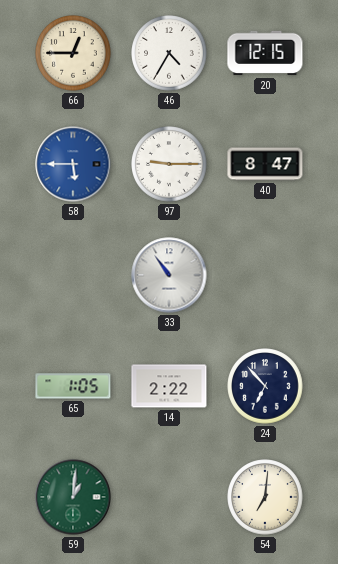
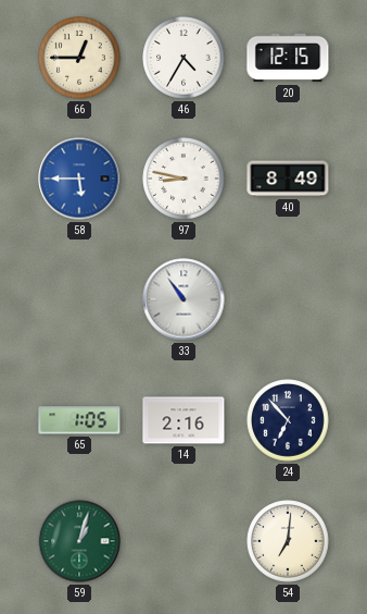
97: 9:15 -> 8:47 (184, 179)
40: 8:47 -> 8:49 (288, 179)
14: 2:22 -> 2:16 (184, 420)
59: 1:01 -> 1:03 (79, 541)
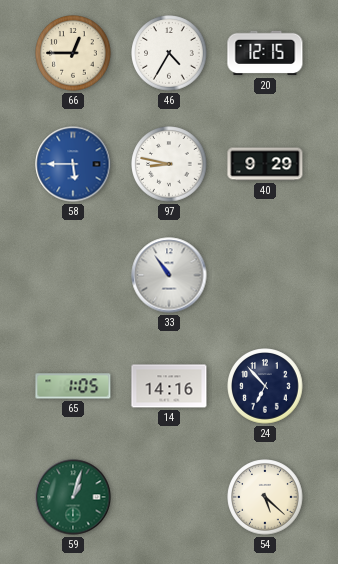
40: 8:49 -> 9:29 (265, 164)
14: 2:16 -> 14:16 (169, 386)
54: 7:01 -> 5:22 (265, 497)
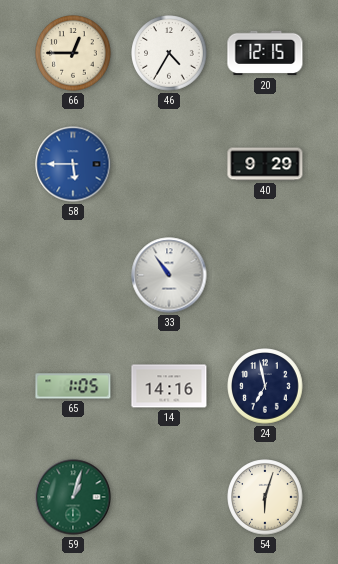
97: 8:47 -> none (169, 164)
24: 6:53 -> 6:58 (265, 386)
54: 5:22 -> 6:03 (265, 497)
